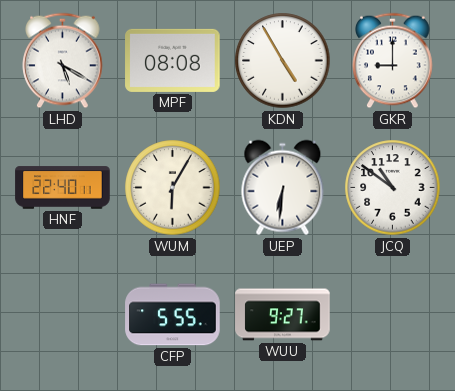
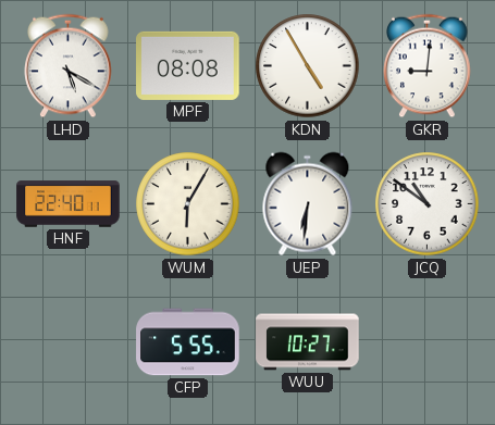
GKR: 9:00 -> 9:01 (428, 66)
WUU: 9:27 -> 10:27 (308, 342)
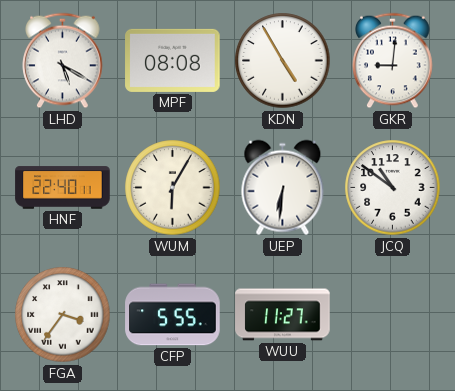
FGA: none -> 3:36 (63, 315)
WUU: 10:27 -> 11:27 (283, 315)
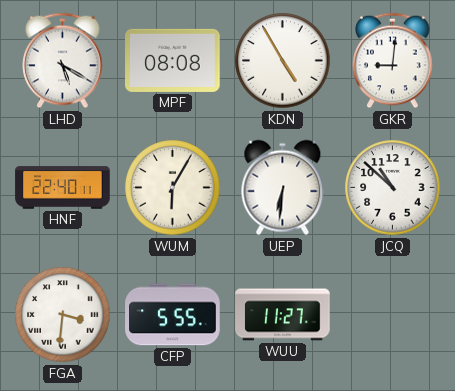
JCQ: 10:51 -> 10:52 (393, 188)
FGA: 3:36 -> 3:31 (63, 315)
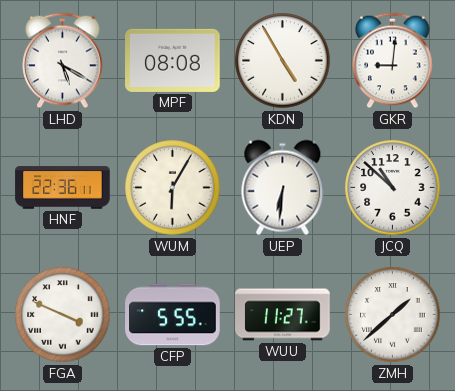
HNF: 22:40 -> 22:36 (63, 188)
FGA: 3:31 -> 3:49 (63, 315)
ZMH: none -> 1:38 (393, 315)
